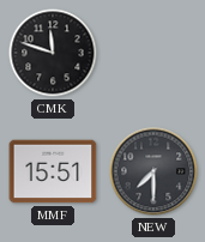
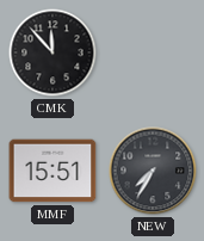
CMK: 11:48 -> 11:53 (52, 52)
NEW: 7:30 -> 7:35 (153, 171)
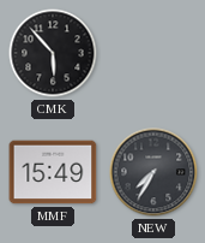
CMK: 11:53 -> 5:53 (53, 53)
MMF: 15:51 -> 15:49 (53, 172)
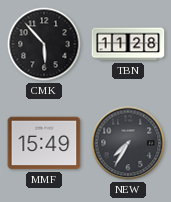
TBN: none -> 11:28 (128, 44)
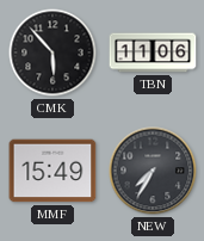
TBN: 11:28 -> 11:06 (153, 52)
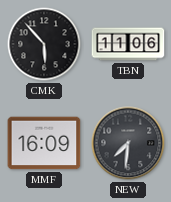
MMF: 15:49 -> 16:09 (44, 143)
NEW: 7:35 -> 7:31 (128, 143)
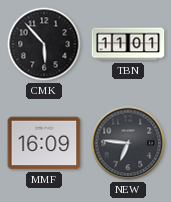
TBN: 11:06 -> 11:01 (128, 44)
NEW: 7:31 -> 6:46 (128, 143)
